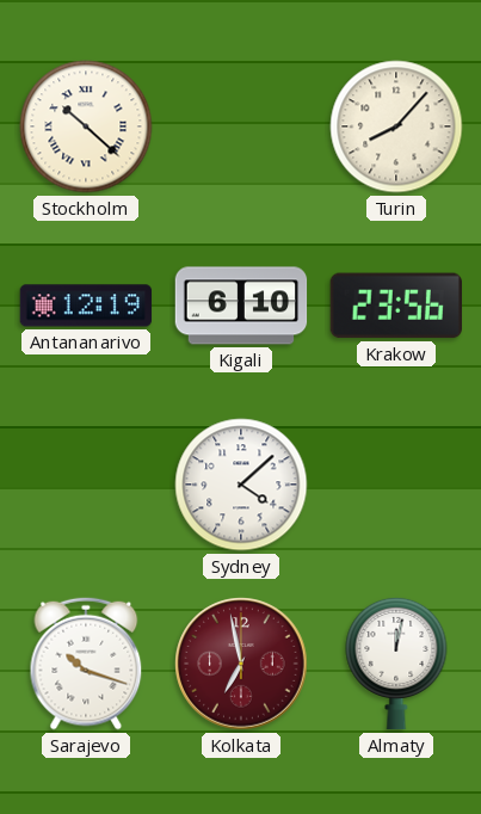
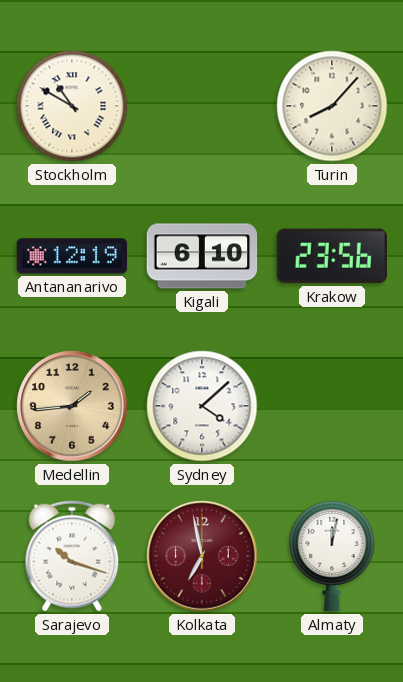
Stockholm: 10:22 -> 10:50 (72, 106)
Medellin: none -> 1:44 (72, 406)
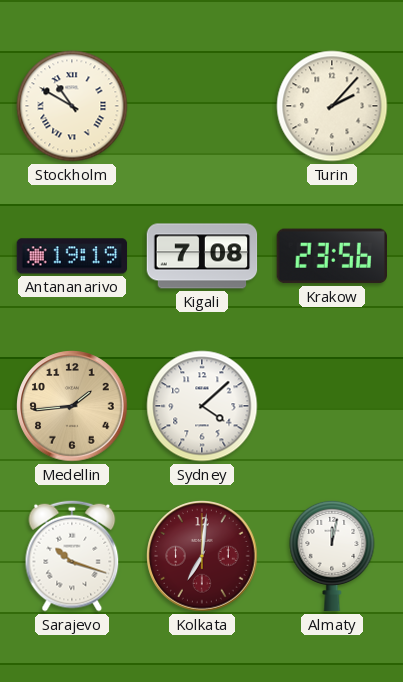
Turin: 8:07 -> 2:07 (332, 106)
Antananarivo: 12:19 -> 19:19 (72, 256)
Kigali: 6:10 -> 7:08 (202, 256)
Kolkata: 6:58 -> 7:01 (202, 556)
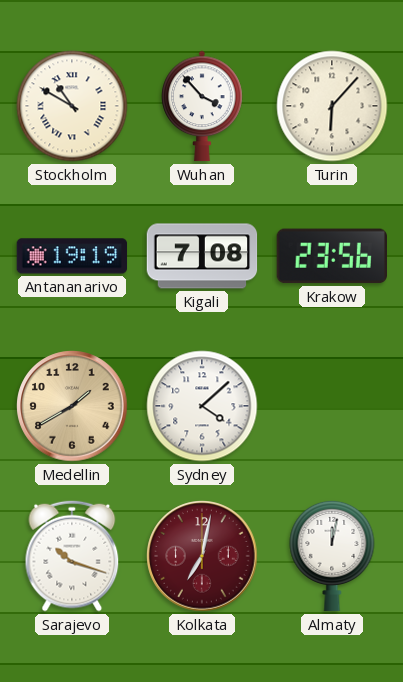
Wuhan: none -> 3:53 (202, 106)
Turin: 2:07 -> 6:07 (332, 106)
Medellin: 1:44 -> 1:40 (72, 406)
Kolkata: 7:01 -> 7:02 (202, 556)
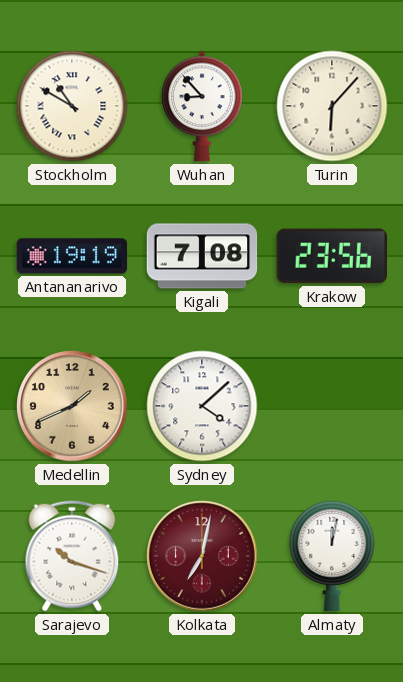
Wuhan: 3:53 -> 8:53 (202, 106)
Medellin: 1:40 -> 1:41 (72, 406)
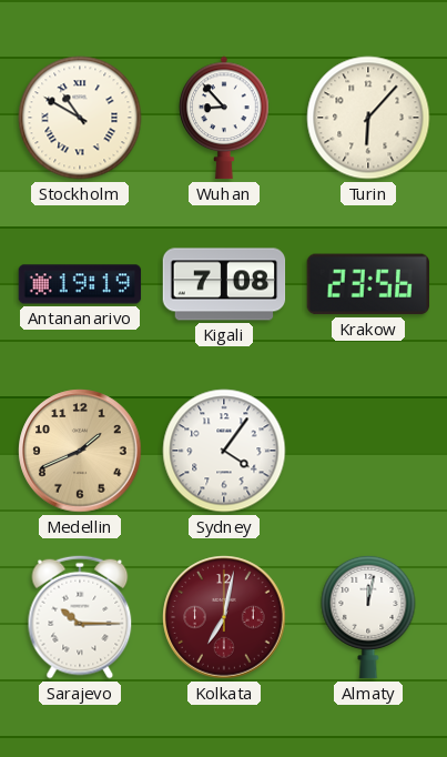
Sydney: 4:08 -> 4:06 (224, 451)
Sarajevo: 10:18 -> 10:15 (80, 617)
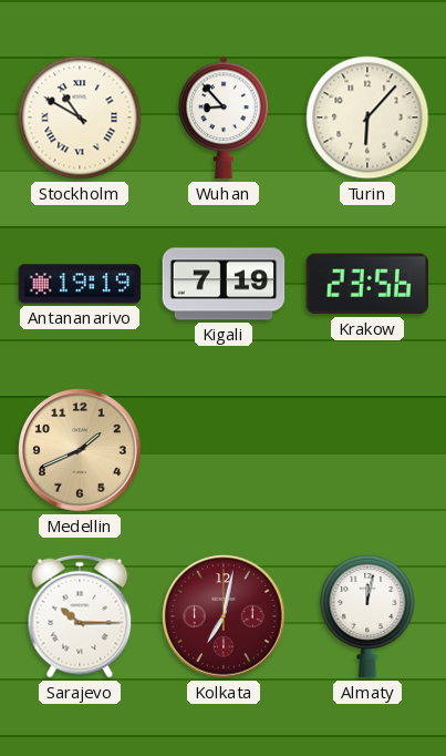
Kigali: 7:08 -> 7:19 (224, 284)
Sydney: 4:06 -> none (224, 451)
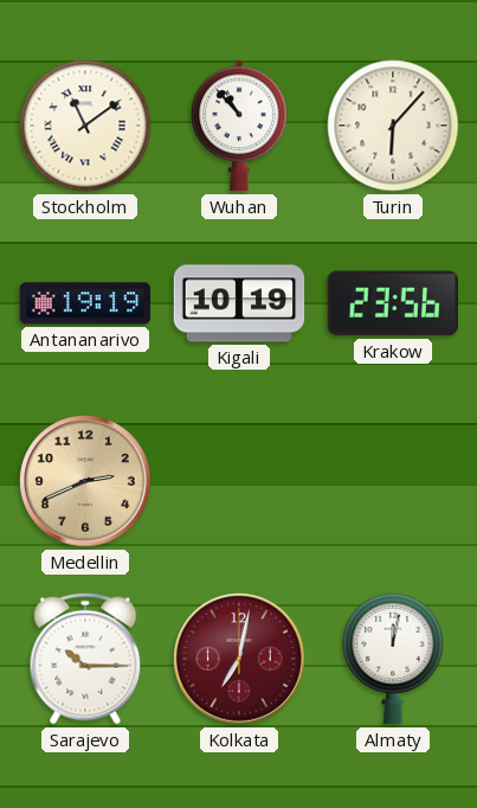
Stockholm: 10:50 -> 11:09 (85, 126)
Wuhan: 8:53 -> 10:53 (239, 126)
Kigali: 7:19 -> 10:19 (239, 303)
Medellin: 1:41 -> 2:41 (85, 481)
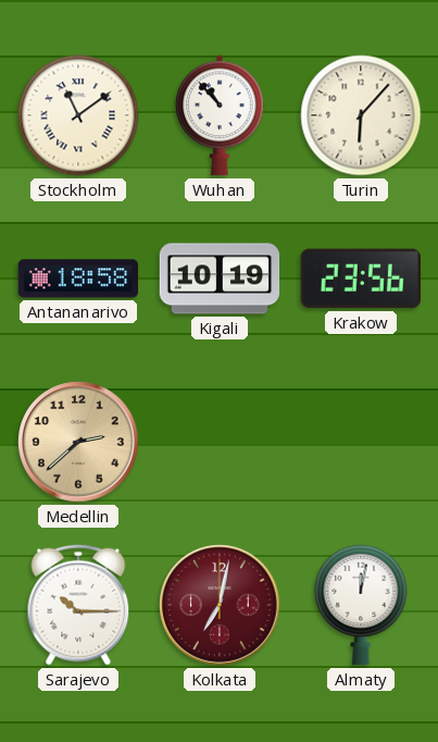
Antananarivo: 19:19 -> 18:58 (78, 279)
Medellin: 2:41 -> 2:38 (78, 442)
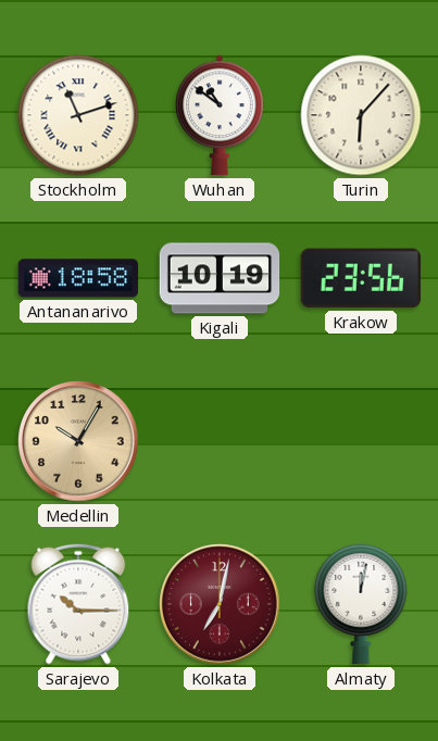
Stockholm: 11:09 -> 11:12 (78, 115)
Wuhan: 10:53 -> 10:51 (220, 115)
Medellin: 2:38 -> 10:05 (78, 441)
